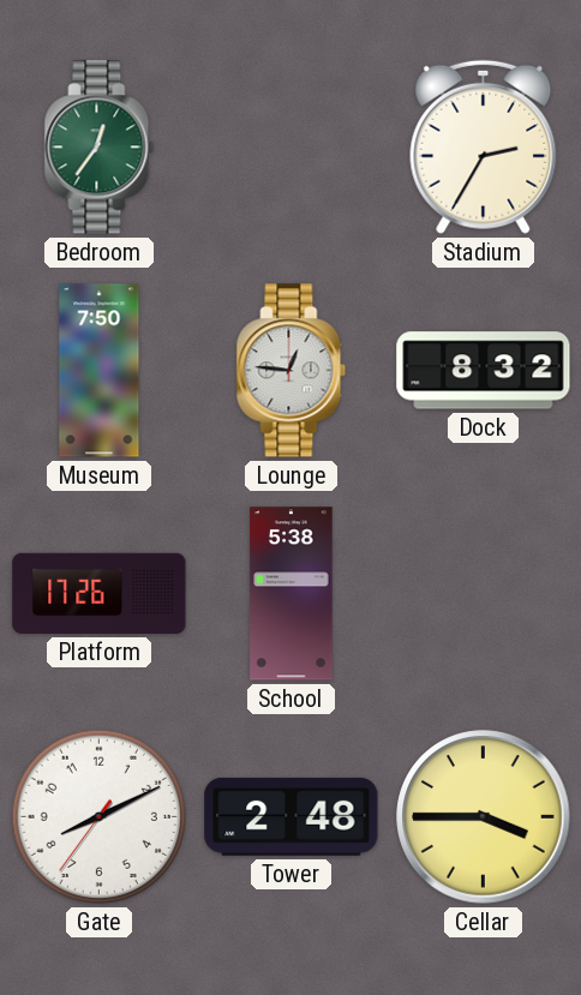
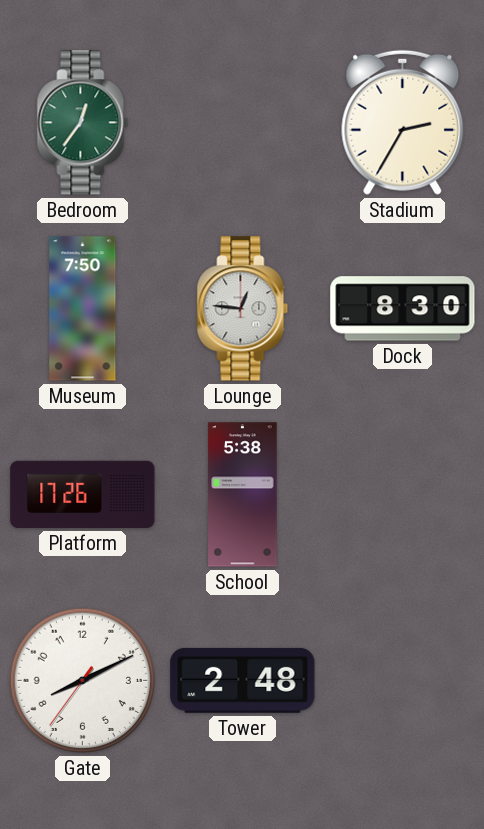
Dock: 8:32 -> 8:30 (403, 309)
Cellar: 3:45 -> none (484, 817)
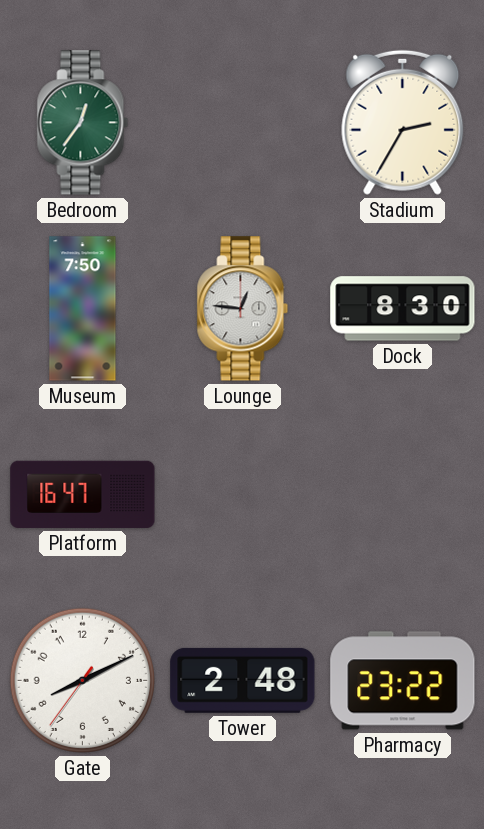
Platform: 17:26 -> 16:47 (83, 494)
School: 5:38 -> none (243, 495)
Pharmacy: none -> 23:22 (403, 681)
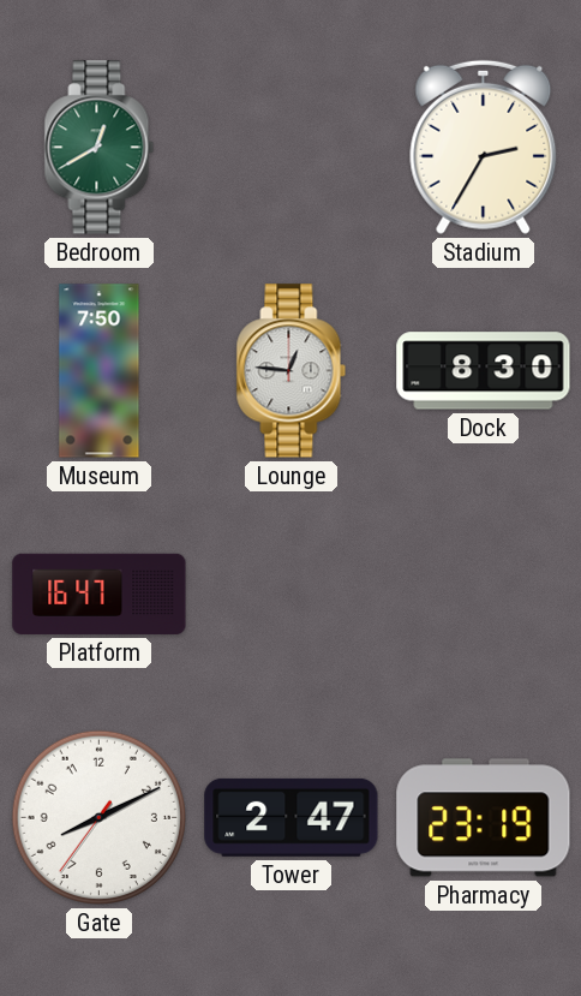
Bedroom: 12:36 -> 12:40 (100, 148)
Tower: 2:48 -> 2:47 (292, 817)
Pharmacy: 23:22 -> 23:19 (484, 818)
